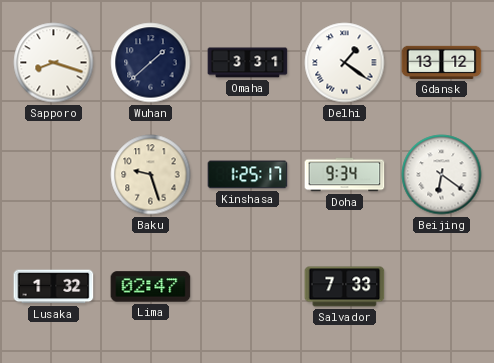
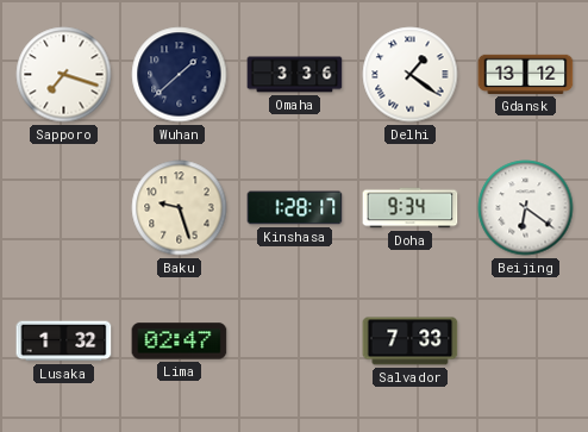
Sapporo: 8:18 -> 7:18 (64, 75)
Omaha: 3:31 -> 3:36 (295, 75)
Kinshasa: 1:25 -> 1:28 (295, 208)
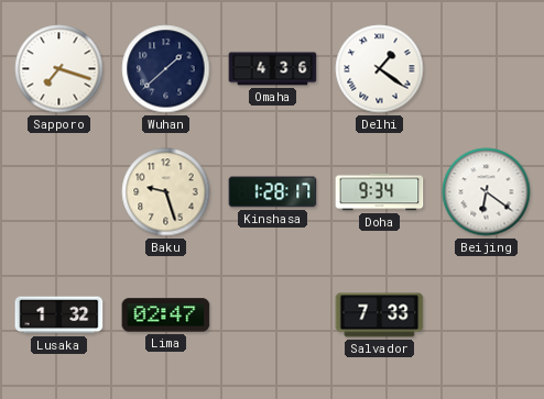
Omaha: 3:36 -> 4:36 (273, 69)
Gdansk: 13:12 -> none (526, 74)
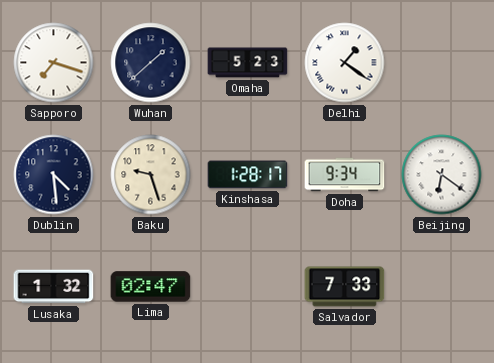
Omaha: 4:36 -> 5:23 (248, 63)
Dublin: none -> 4:29 (54, 175)
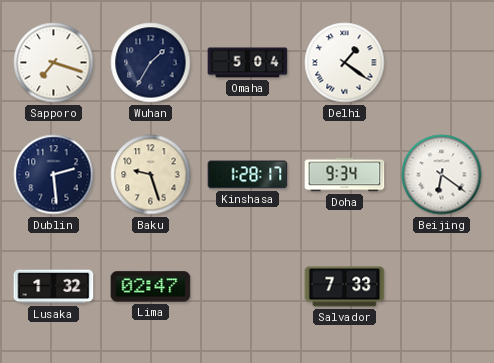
Wuhan: 1:38 -> 1:35 (151, 63)
Omaha: 5:23 -> 5:04 (248, 63)
Dublin: 4:29 -> 2:29 (54, 175)
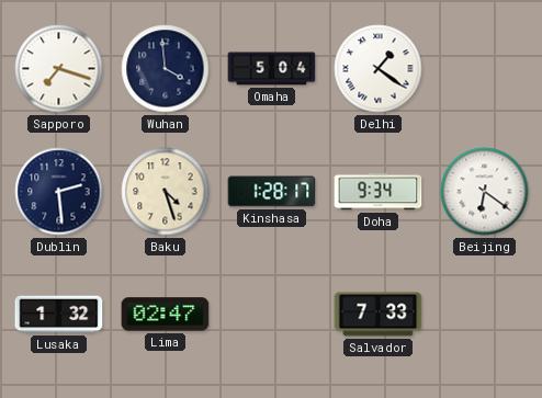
Wuhan: 1:35 -> 3:59 (166, 69)
Baku: 9:27 -> 4:27 (166, 192)
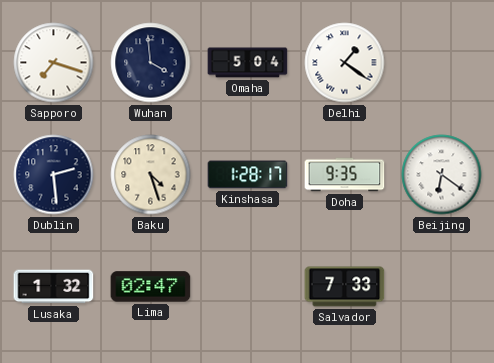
Doha: 9:34 -> 9:35 (345, 175)
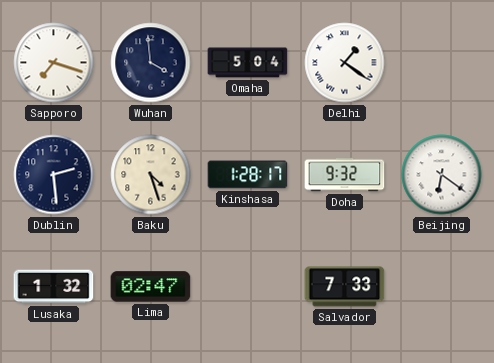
Doha: 9:35 -> 9:32 (345, 175)
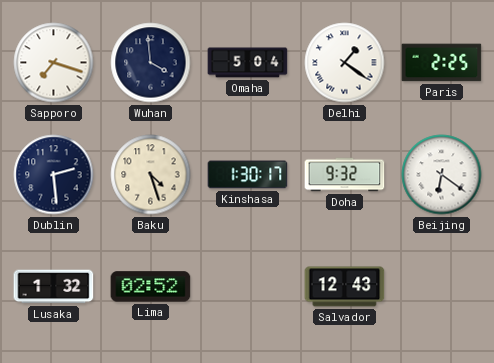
Paris: none -> 2:25 (442, 63)
Kinshasa: 1:28 -> 1:30 (248, 175)
Lima: 02:47 -> 02:52 (151, 287)
Salvador: 7:33 -> 12:43 (345, 287)
